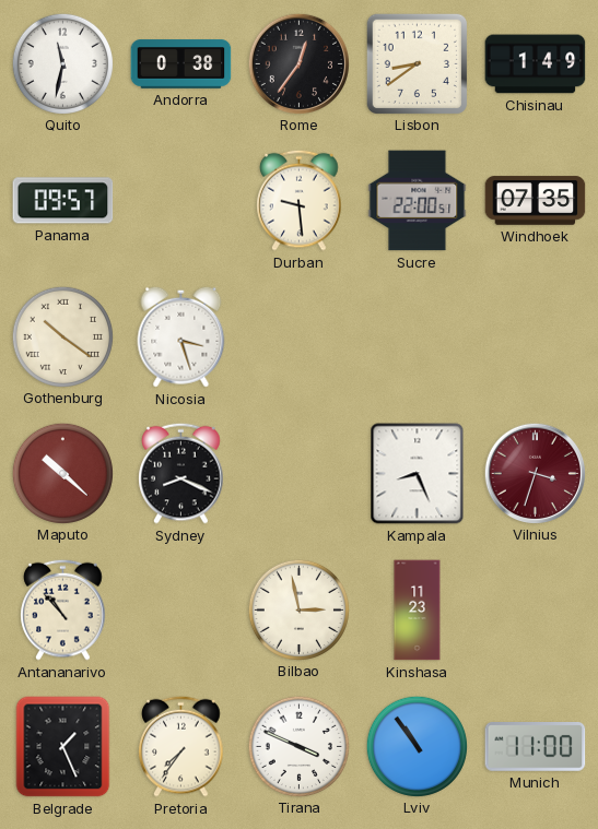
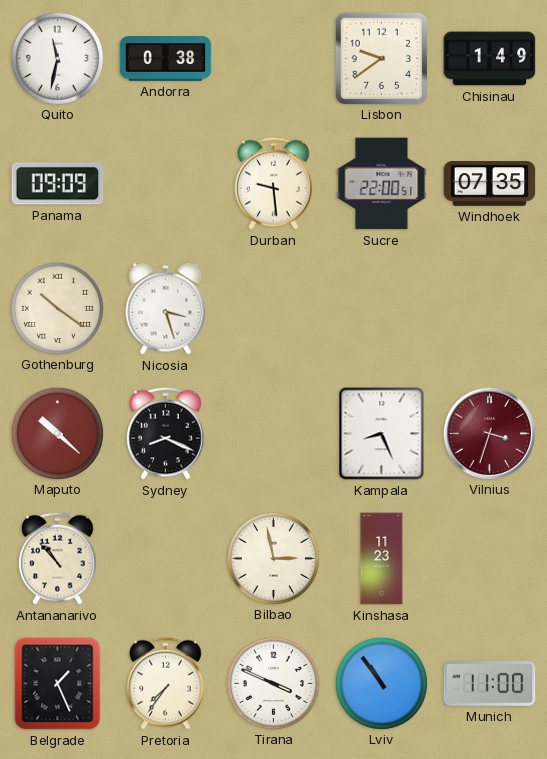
Rome: 12:36 -> none (298, 63)
Lisbon: 8:39 -> 9:39 (381, 58)
Panama: 09:57 -> 09:09 (58, 184)
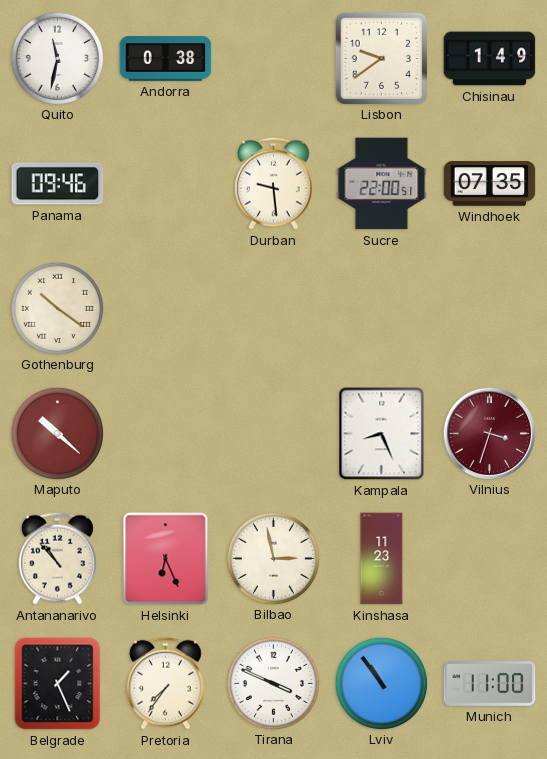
Panama: 09:09 -> 09:46 (58, 184)
Nicosia: 3:27 -> none (166, 308)
Sydney: 8:19 -> none (166, 433)
Helsinki: none -> 6:26 (166, 559)
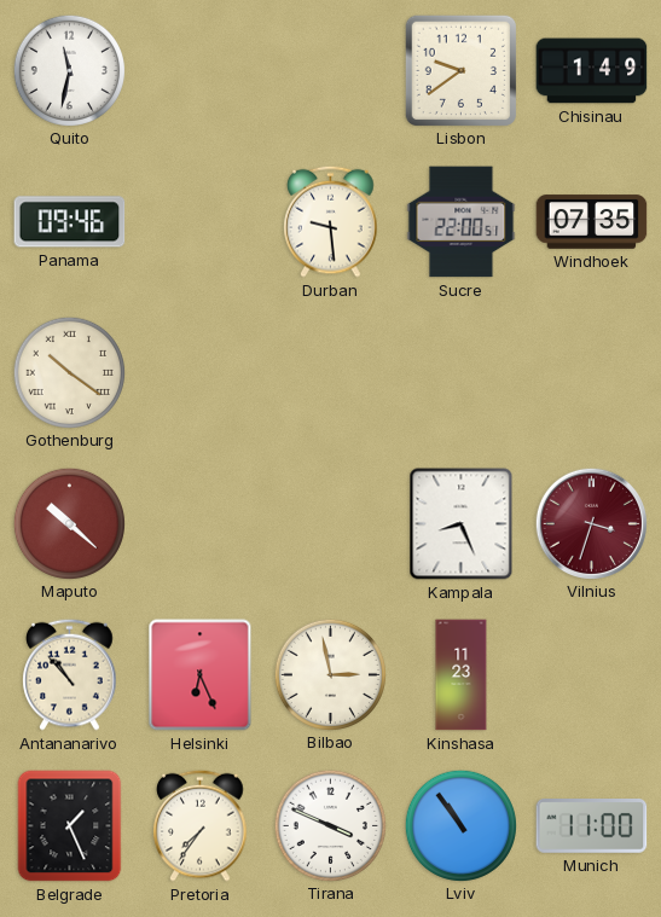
Andorra: 0:38 -> none (166, 59)
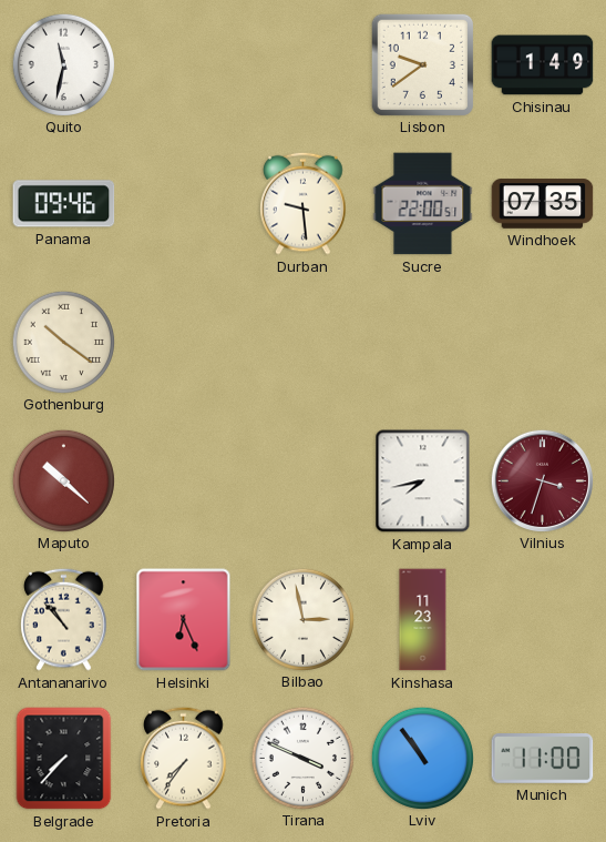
Kampala: 8:26 -> 7:43 (423, 481)
Belgrade: 1:26 -> 7:37 (64, 759)
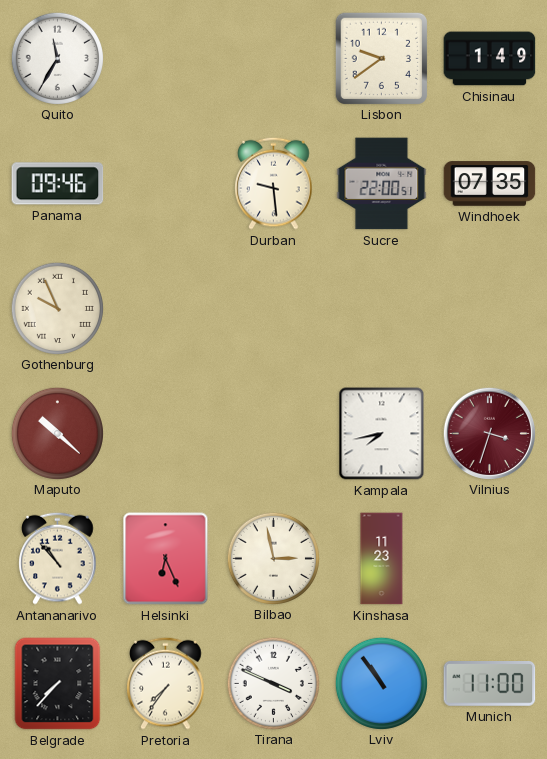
Quito: 11:32 -> 11:35 (57, 58)
Gothenburg: 10:21 -> 9:56 (57, 308)
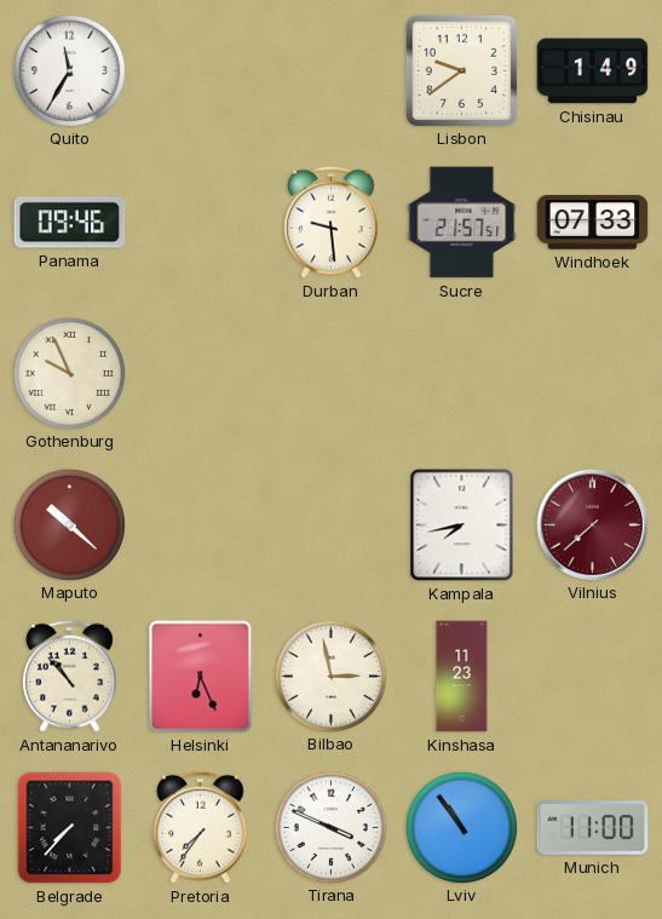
Sucre: 22:00 -> 21:57 (462, 223)
Windhoek: 07:35 -> 07:33 (593, 223)
Vilnius: 3:33 -> 7:38 (592, 524)
